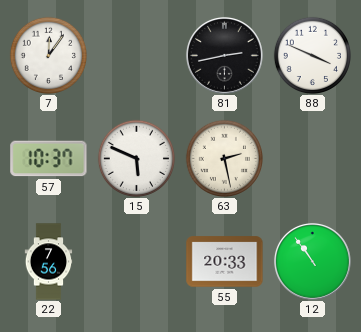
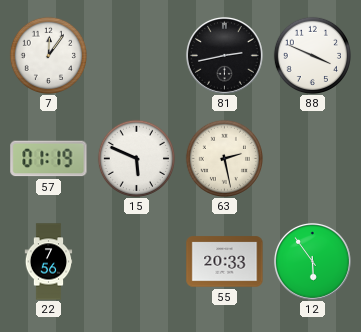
57: 10:37 -> 01:19 (49, 159)
12: 10:54 -> 5:54 (312, 261)
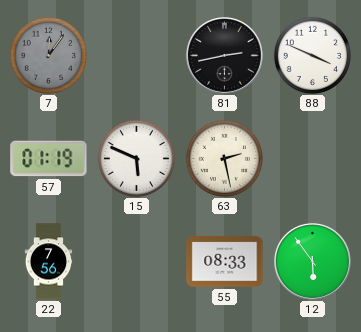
7 dial: white -> grey (48, 55)
55: 20:33 -> 08:33 (225, 262)
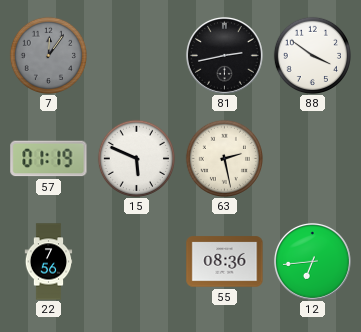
88: 3:49 -> 3:51 (312, 55)
55: 08:33 -> 08:36 (225, 262)
12: 5:54 -> 6:44 (312, 261)
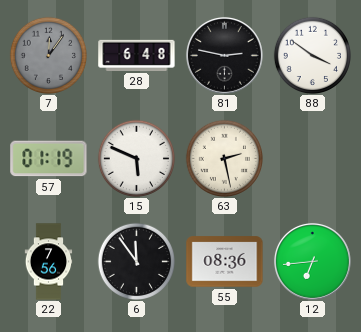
28: none -> 6:48 (137, 55)
81: 2:43 -> 2:47 (224, 55)
6: none -> 11:54 (136, 261)
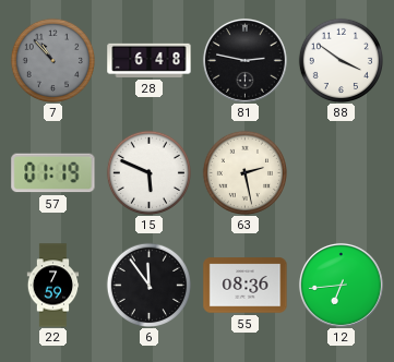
7: 12:06 -> 10:53 (52, 60)
22: 7:56 -> 7:59 (53, 286)
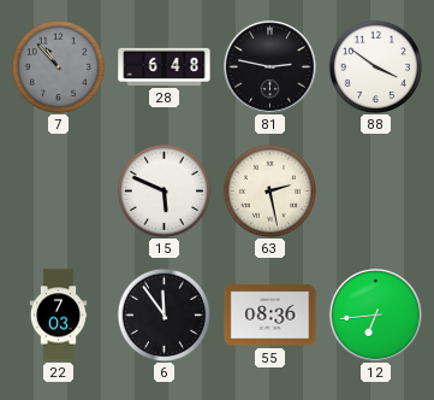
57: 01:19 -> none (53, 173)
22: 7:59 -> 7:03 (59, 316)
